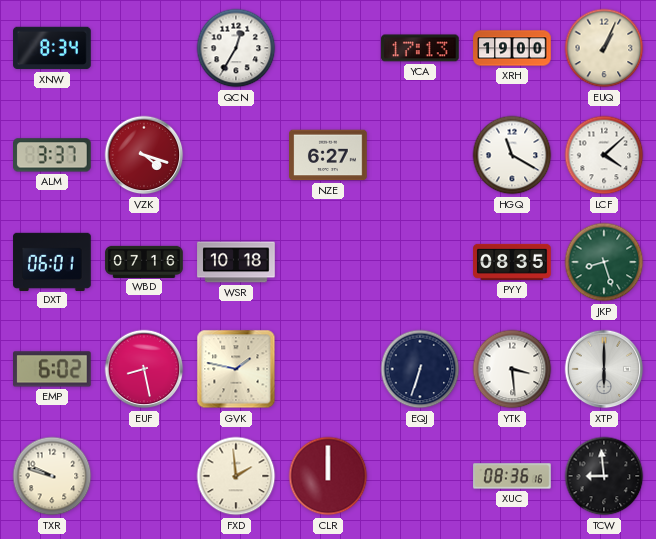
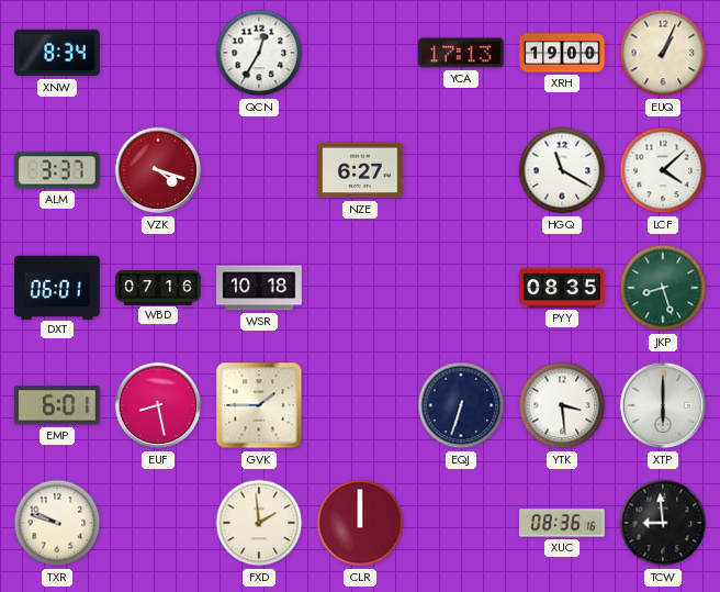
EMP: 6:02 -> 6:01 (58, 405)
GVK: 1:47 -> 1:45 (259, 405)
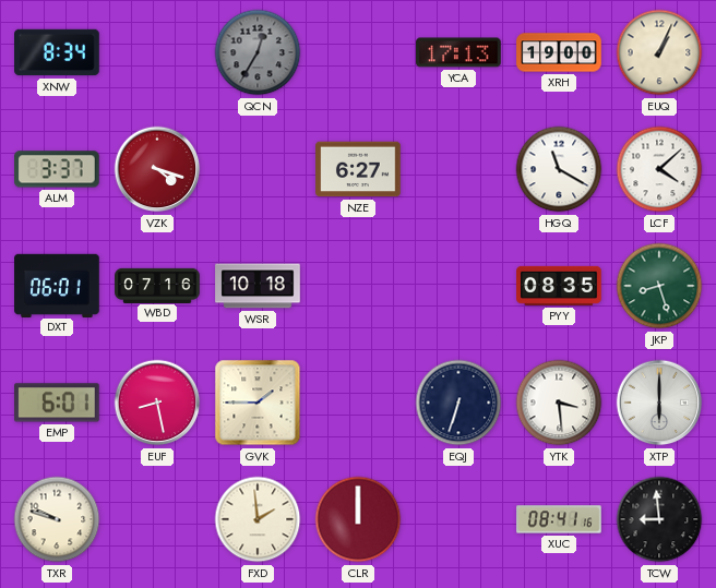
QCN dial: white -> grey (258, 52)
XUC: 08:36 -> 08:41 (559, 519)
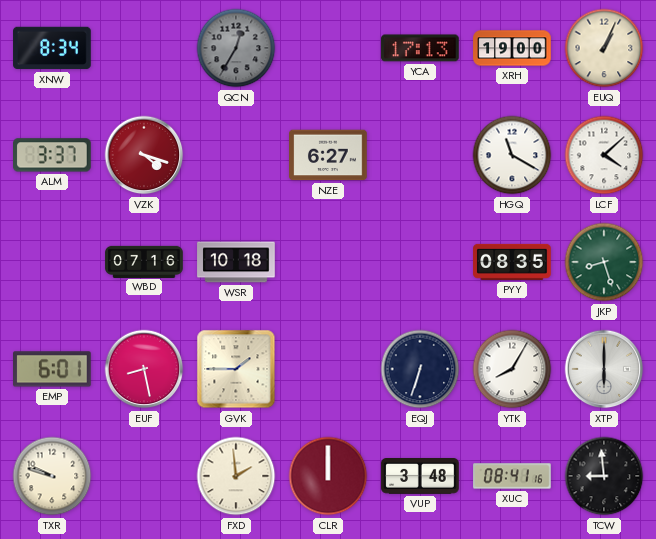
DXT: 06:01 -> none (57, 285)
YTK: 3:29 -> 8:05 (512, 369)
VUP: none -> 3:48 (420, 477)
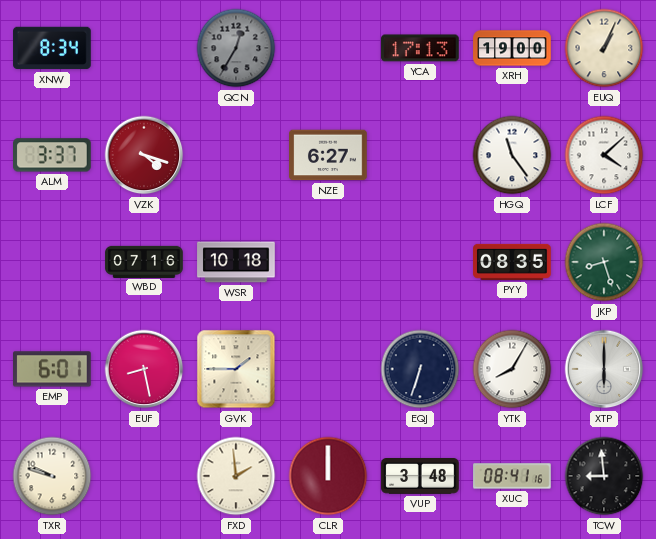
HGQ: 11:20 -> 11:24 (512, 155)
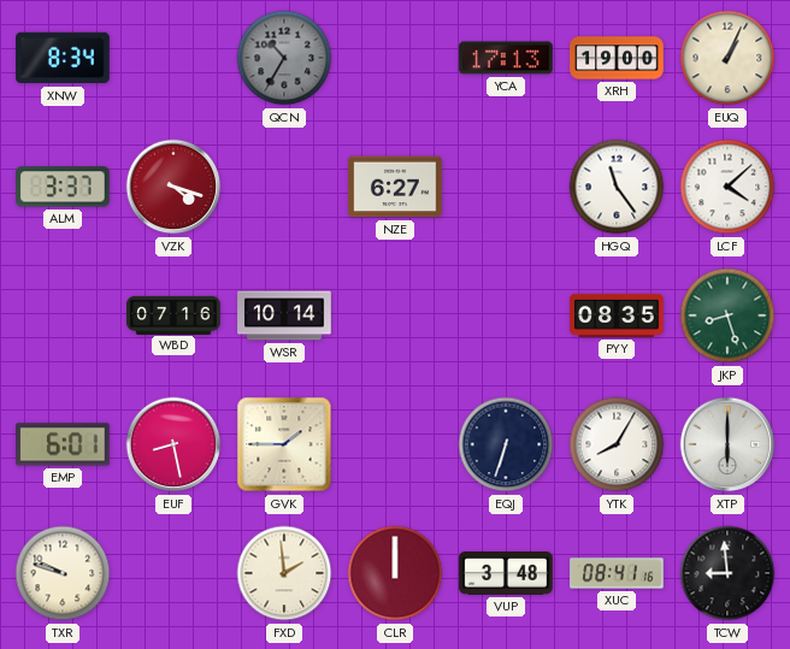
QCN: 12:35 -> 10:35 (284, 58)
WSR: 10:18 -> 10:14 (284, 315)
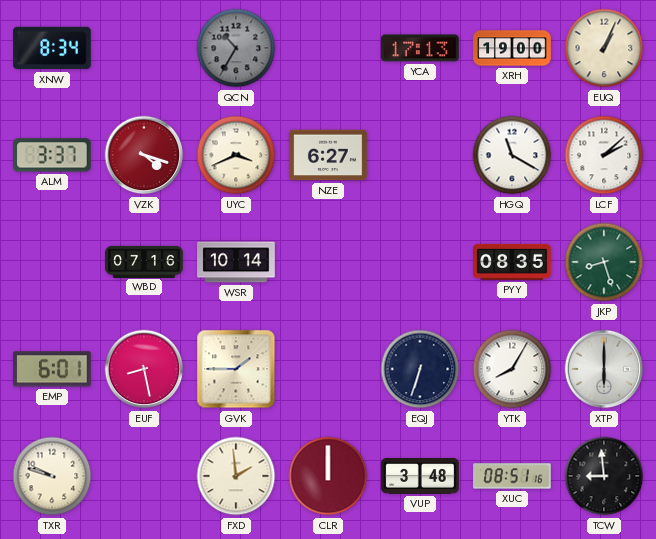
UYC: none -> 3:41 (236, 155)
HGQ: 11:24 -> 11:20 (512, 155)
LCF: 4:08 -> 2:08 (604, 155)
XUC: 08:41 -> 08:51 (512, 476)
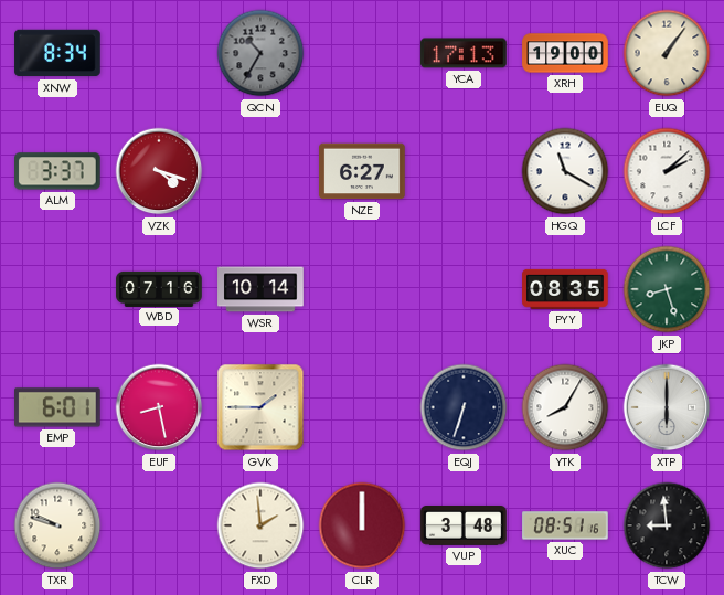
EUQ: 1:04 -> 1:06 (667, 53)
UYC: 3:41 -> none (236, 155)
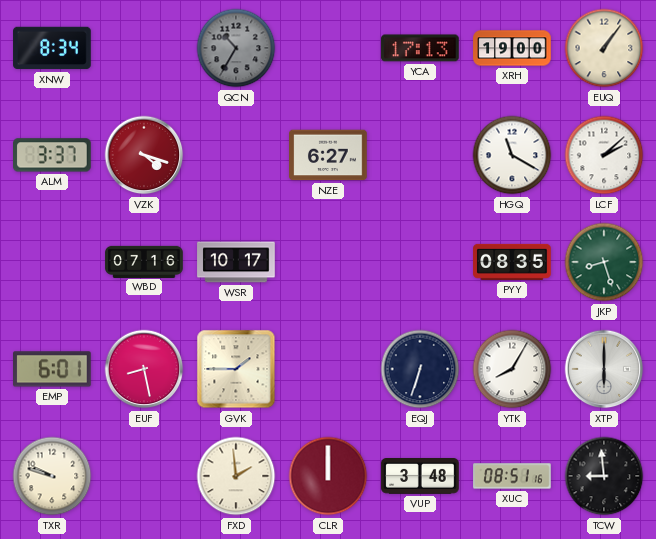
WSR: 10:14 -> 10:17 (236, 262)
